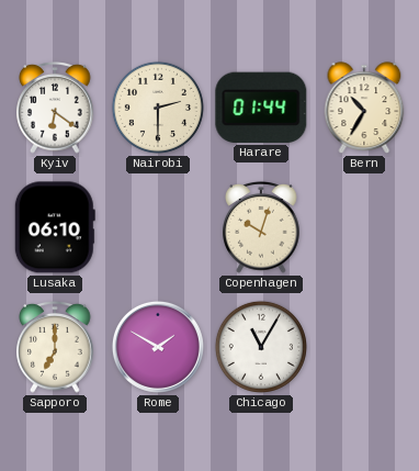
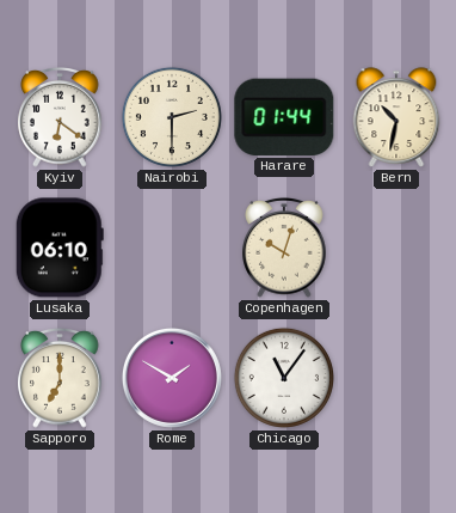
Bern: 10:35 -> 10:32 (396, 117)
Chicago: 11:05 -> 11:06 (284, 378)
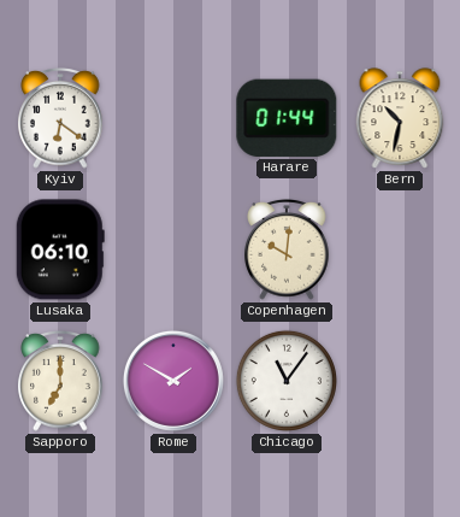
Nairobi: 2:30 -> none (172, 117)
Copenhagen: 10:03 -> 10:01 (287, 249)
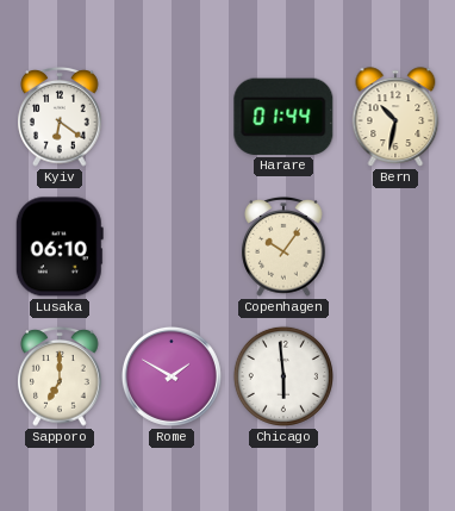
Copenhagen: 10:01 -> 10:06 (283, 247)
Chicago: 11:06 -> 5:59 (283, 376)
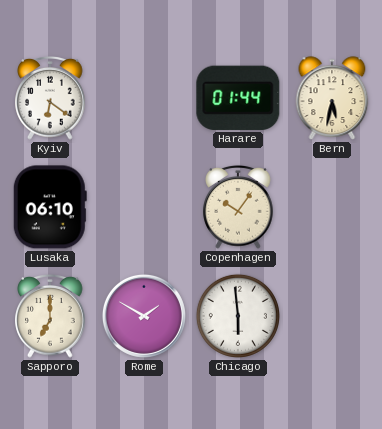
Bern: 10:32 -> 5:32 (332, 98)
